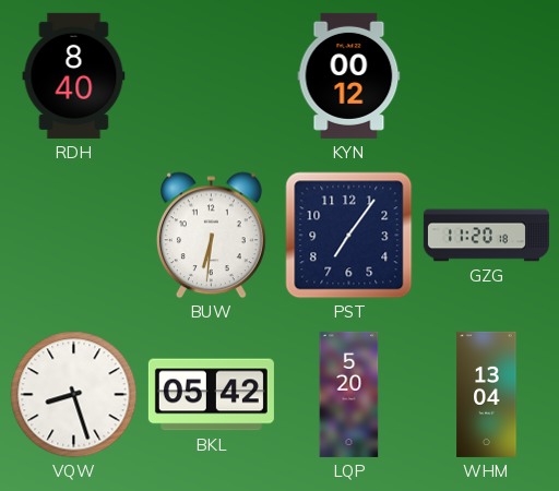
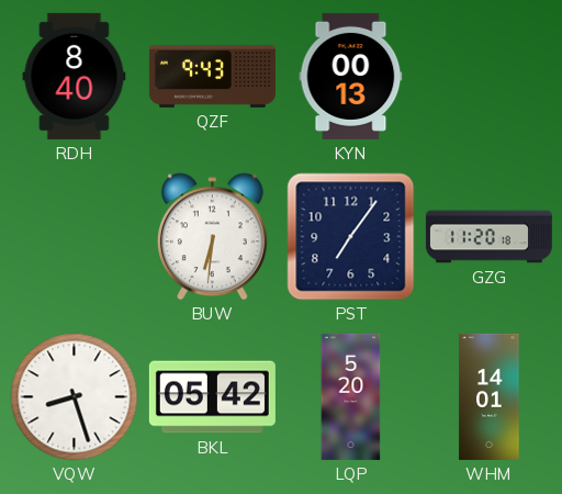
QZF: none -> 9:43 (212, 77)
KYN: 00:12 -> 00:13 (351, 76)
WHM: 13:04 -> 14:01 (490, 396)
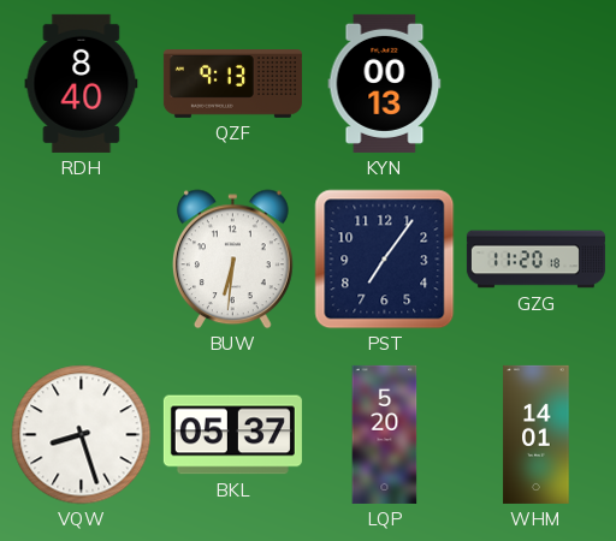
QZF: 9:43 -> 9:13 (232, 84)
BKL: 05:42 -> 05:37 (232, 435)
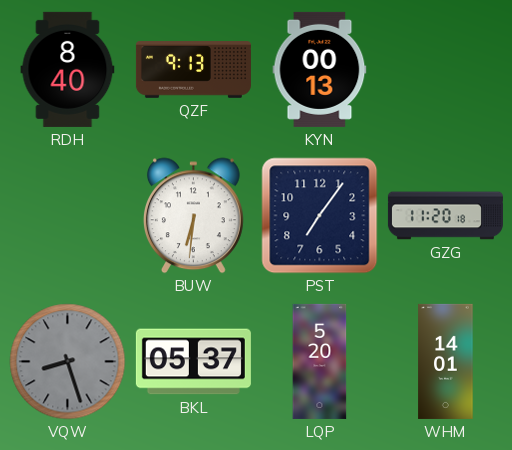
VQW dial: white -> grey (68, 362)
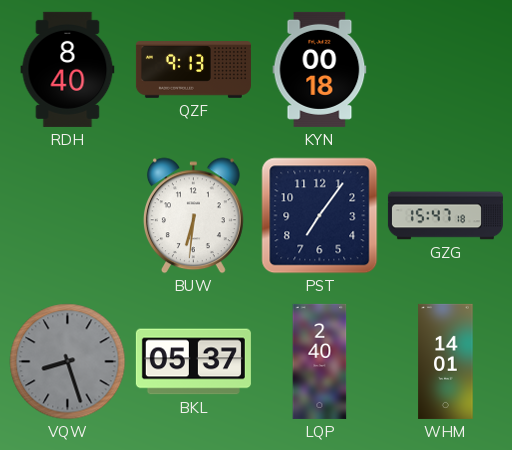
KYN: 00:13 -> 00:18 (320, 69)
GZG: 11:20 -> 15:47 (445, 216)
LQP: 5:20 -> 2:40 (320, 361)
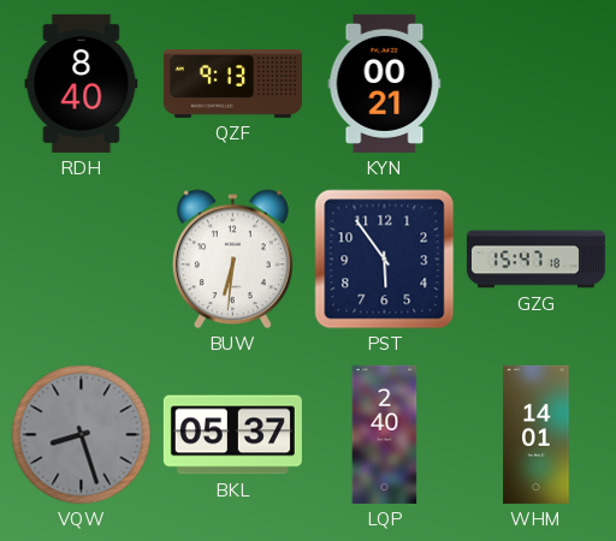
KYN: 00:18 -> 00:21 (385, 83)
PST: 7:06 -> 5:54 (385, 260)
